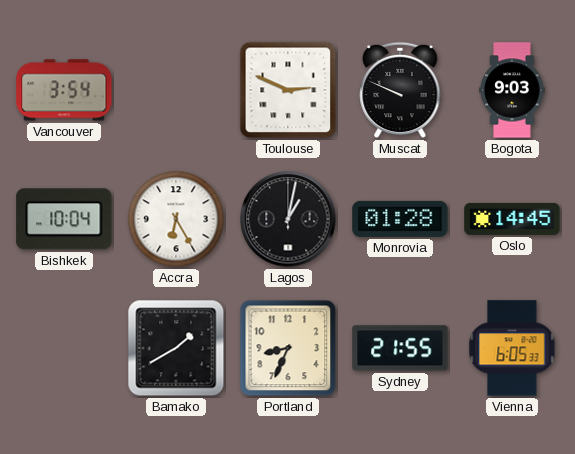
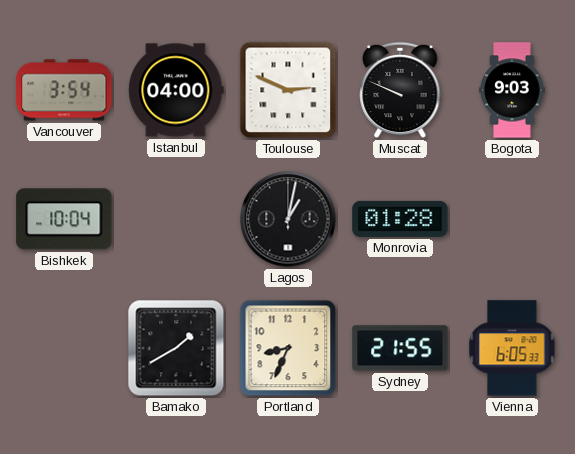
Istanbul: none -> 04:00 (176, 90)
Accra: 6:25 -> none (176, 219)
Oslo: 14:45 -> none (512, 219)
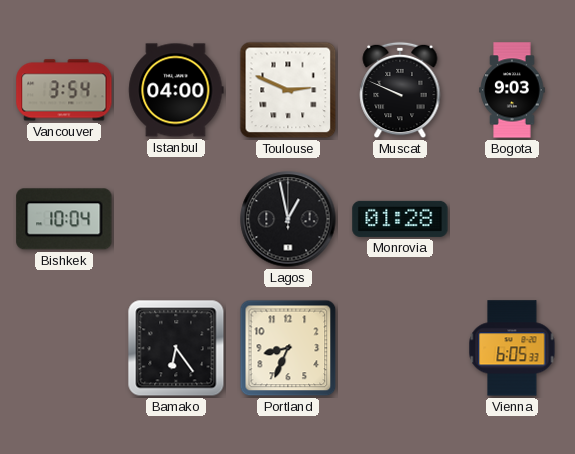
Lagos: 1:02 -> 12:58 (288, 219)
Bamako: 1:40 -> 6:24 (176, 348)
Sydney: 21:55 -> none (400, 348)
